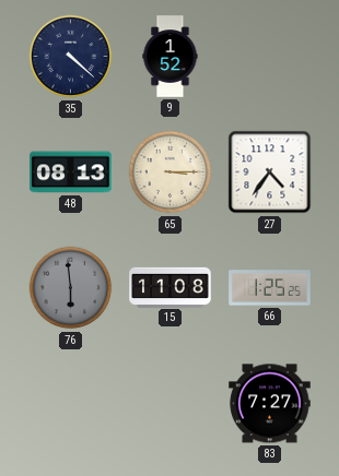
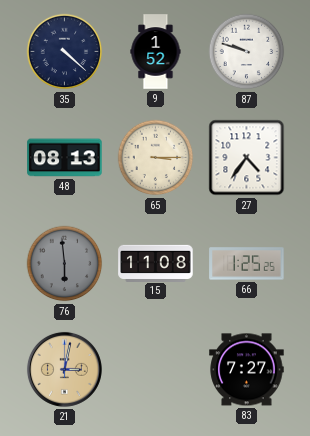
87: none -> 9:48 (247, 52)
21: none -> 3:02 (64, 369)
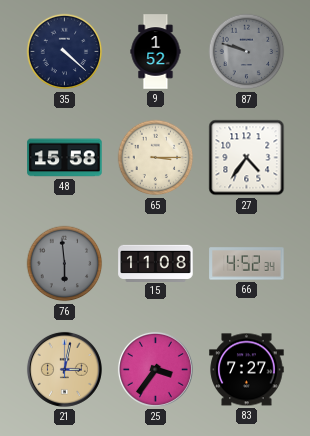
87 dial: white -> grey (247, 52)
48: 08:13 -> 15:58 (65, 158)
66: 1:25 -> 4:52 (247, 264)
25: none -> 3:36 (155, 369)
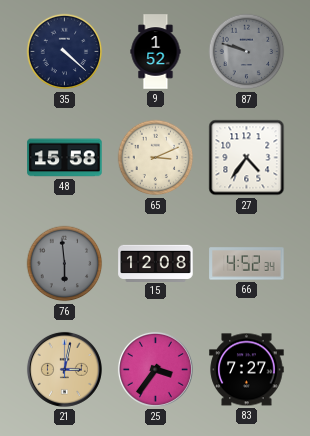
65: 3:15 -> 3:11 (156, 158)
15: 11:08 -> 12:08 (156, 263)
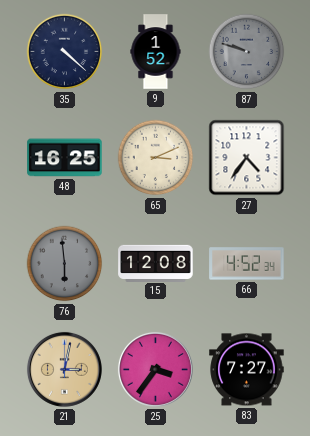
48: 15:58 -> 16:25 (65, 158)
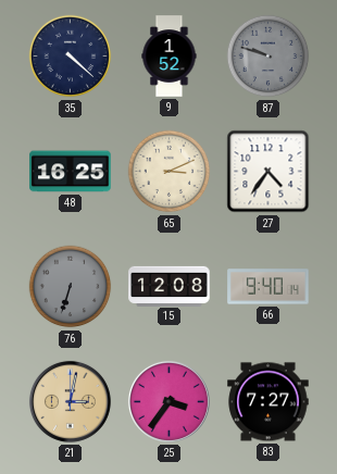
76: 5:59 -> 6:33 (71, 287)
66: 4:52 -> 9:40 (269, 287)
